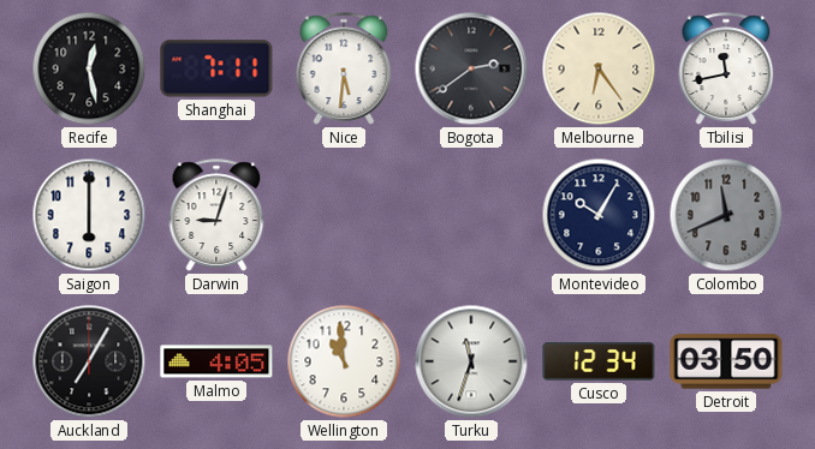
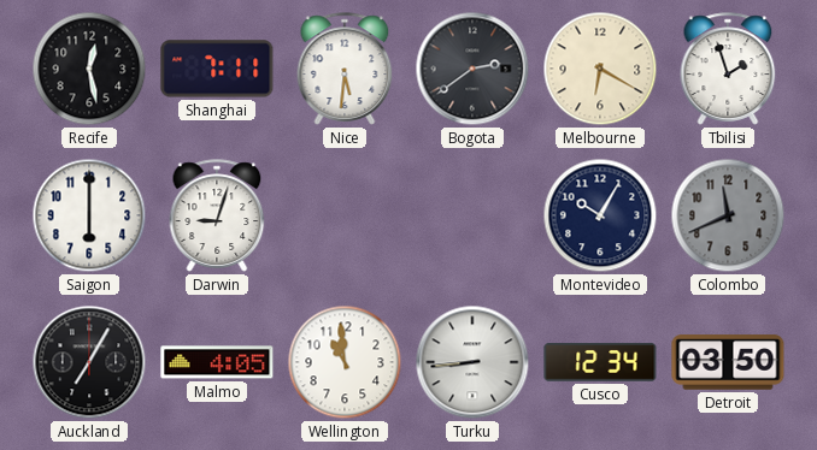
Melbourne: 6:24 -> 6:20 (600, 69)
Tbilisi: 11:43 -> 1:57 (728, 69)
Turku: 11:33 -> 8:44 (472, 362)
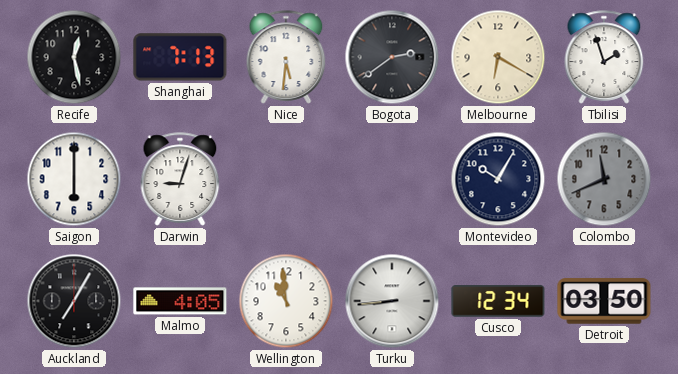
Shanghai: 7:11 -> 7:13 (180, 57)
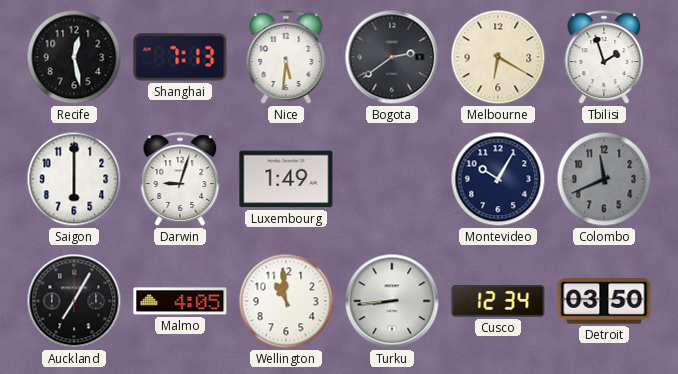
Luxembourg: none -> 1:49 (286, 179)
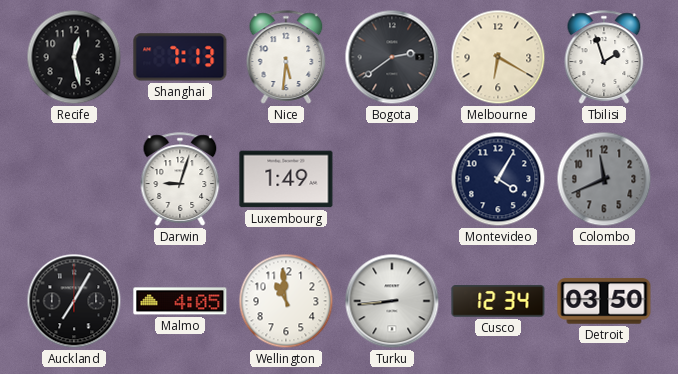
Saigon: 6:00 -> none (74, 179)
Montevideo: 10:05 -> 4:05 (498, 179)
